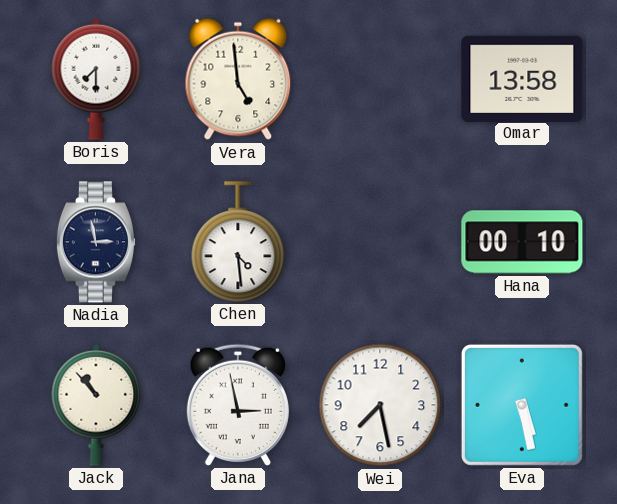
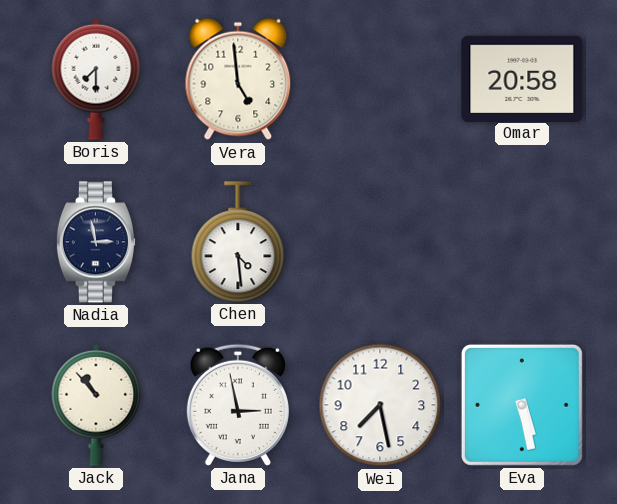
Omar: 13:58 -> 20:58 (522, 78)
Hana: 00:10 -> none (522, 242)
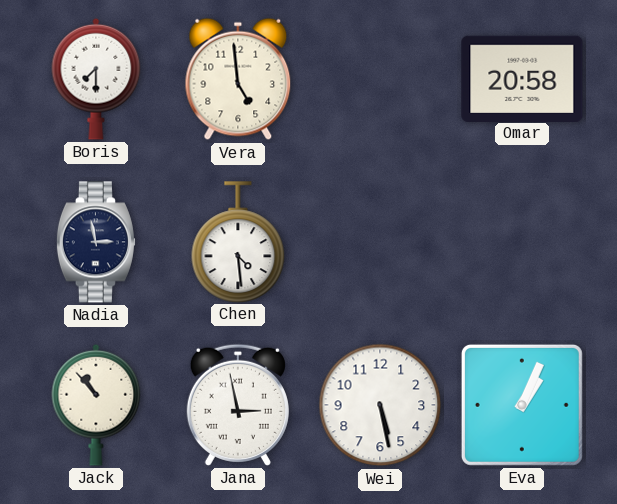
Wei: 7:28 -> 5:28 (380, 405)
Eva: 5:28 -> 1:04 (522, 405)
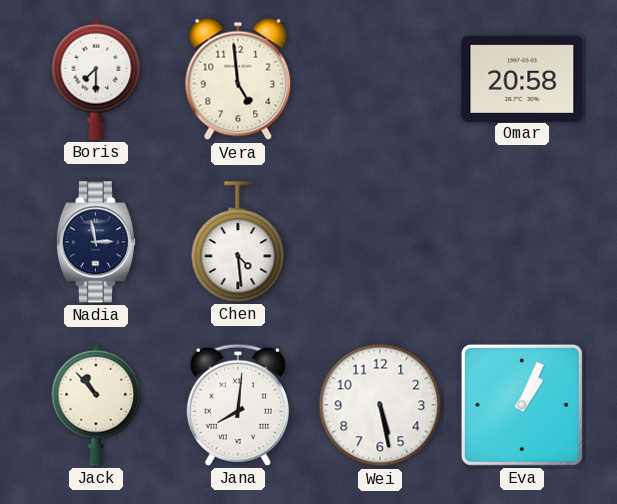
Jana: 2:58 -> 8:01 (238, 405)
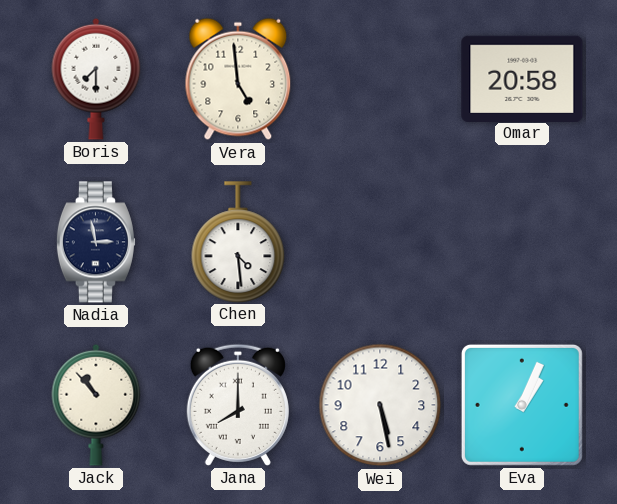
Jana: 8:01 -> 8:00 (238, 405)
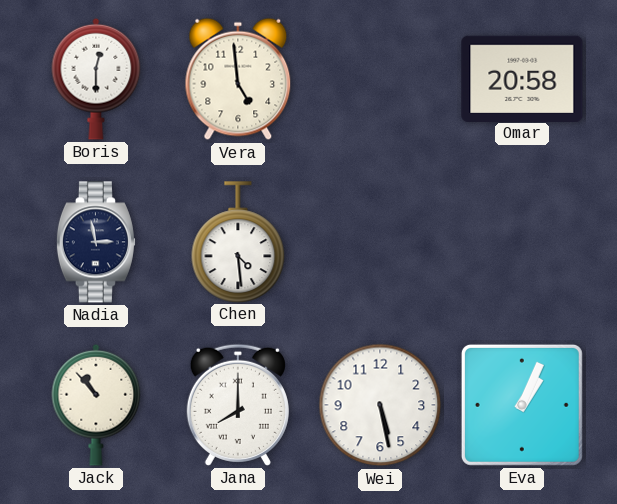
Boris: 7:30 -> 12:30 (96, 79)
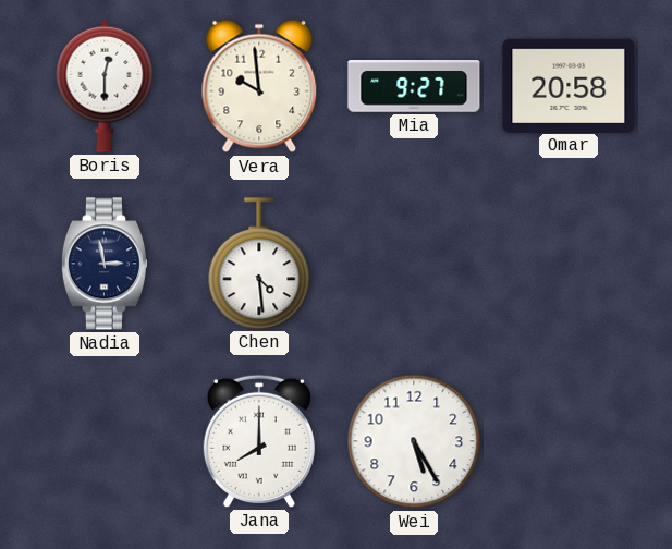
Vera: 4:59 -> 9:59 (259, 86)
Mia: none -> 9:27 (414, 86)
Jack: 10:53 -> none (96, 405)
Wei: 5:28 -> 5:25 (414, 441)
Eva: 1:04 -> none (522, 405)
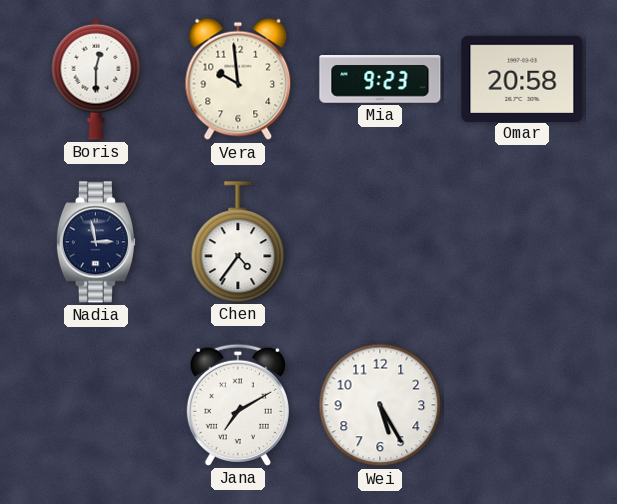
Mia: 9:27 -> 9:23 (380, 79)
Chen: 4:29 -> 4:36 (238, 242)
Jana: 8:00 -> 7:10 (238, 405)
